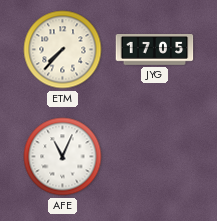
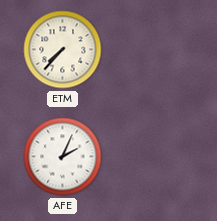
JYG: 17:05 -> none (155, 50)
AFE: 11:04 -> 2:04 (63, 157)
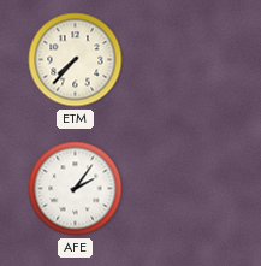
AFE: 2:04 -> 2:06 (76, 189)
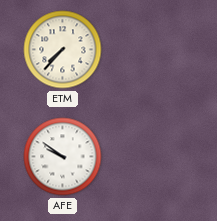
AFE: 2:06 -> 9:51 (63, 157)
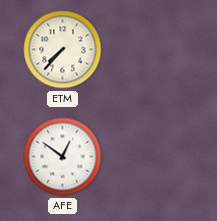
AFE: 9:51 -> 12:51 (63, 157)
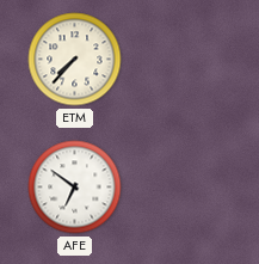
AFE: 12:51 -> 6:51 (75, 188)
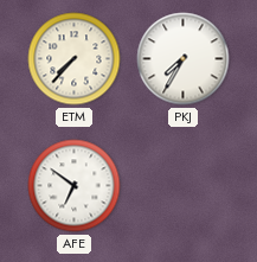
PKJ: none -> 7:35 (184, 59)
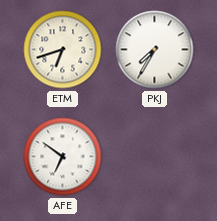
ETM: 7:37 -> 6:42 (63, 50)
